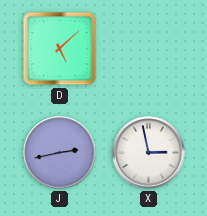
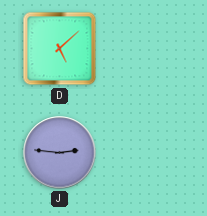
J: 2:43 -> 2:46 (60, 153)
X: 2:58 -> none (149, 153)
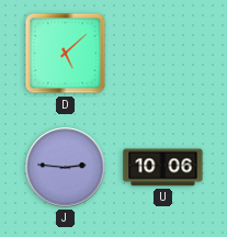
U: none -> 10:06 (163, 168)
